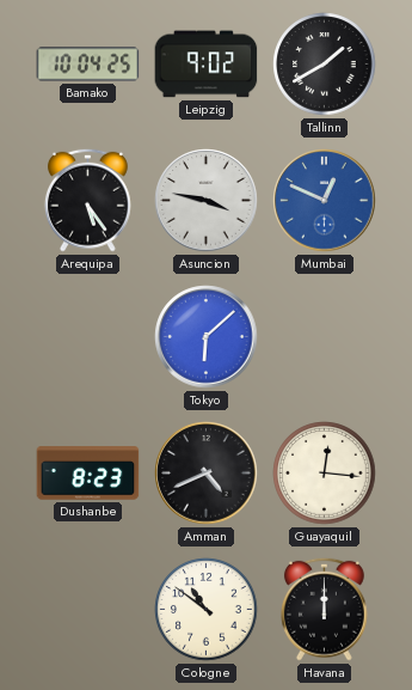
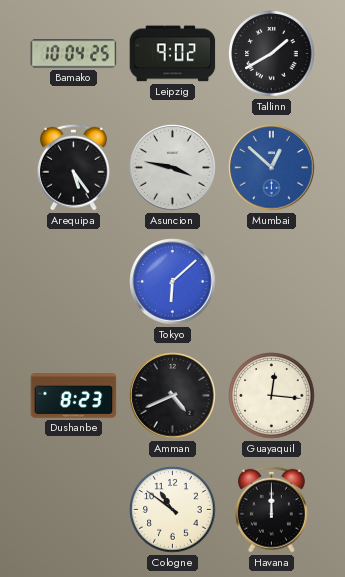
Mumbai: 12:49 -> 12:52 (272, 168)
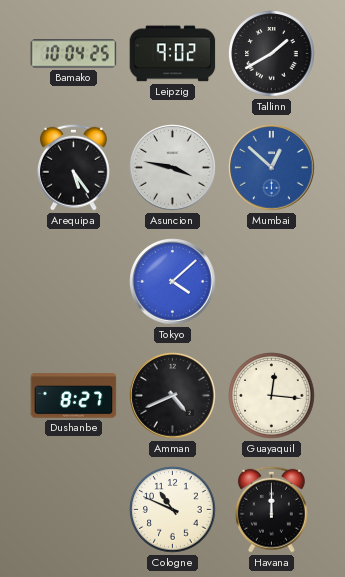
Tokyo: 6:08 -> 4:08 (173, 282)
Dushanbe: 8:23 -> 8:27 (74, 396)
Cologne: 10:51 -> 10:49 (173, 510)
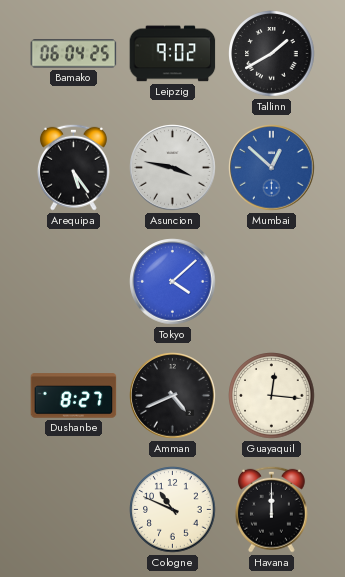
Bamako: 10:04 -> 06:04 (74, 54)
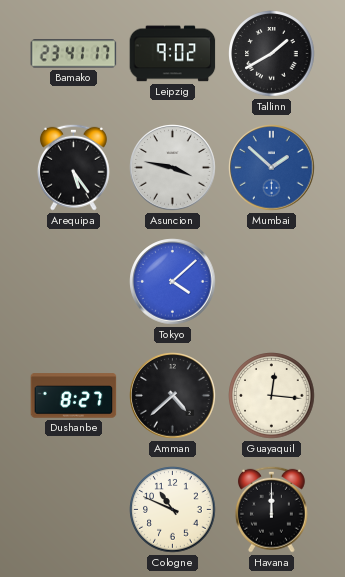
Bamako: 06:04 -> 23:41 (74, 54)
Mumbai: 12:52 -> 1:52 (272, 168)
Amman: 4:41 -> 4:38 (173, 396)
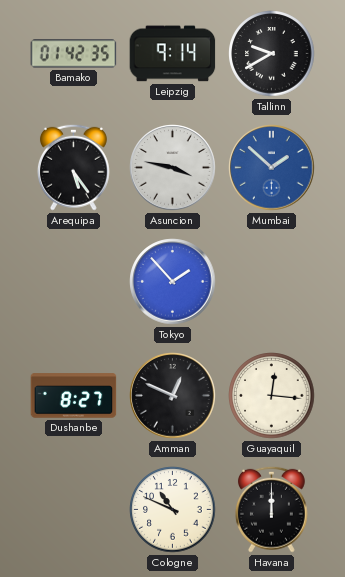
Bamako: 23:41 -> 01:42 (74, 54)
Leipzig: 9:02 -> 9:14 (173, 54)
Tallinn: 1:40 -> 9:40 (272, 54)
Tokyo: 4:08 -> 1:53 (173, 282)
Amman: 4:38 -> 12:49 (173, 396)
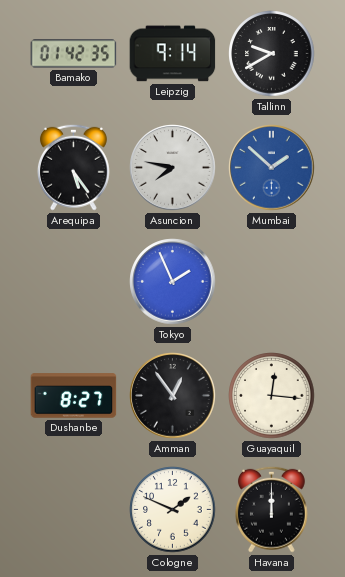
Asuncion: 3:47 -> 7:47 (173, 168)
Tokyo: 1:53 -> 1:56 (173, 282)
Amman: 12:49 -> 12:54 (173, 396)
Cologne: 10:49 -> 1:49 (173, 510)
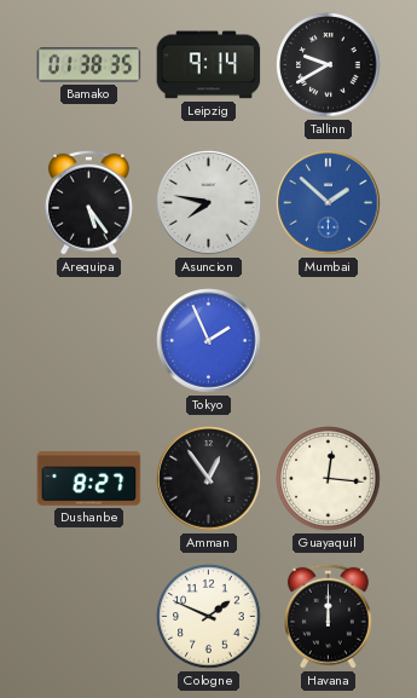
Bamako: 01:42 -> 01:38 (89, 65)
